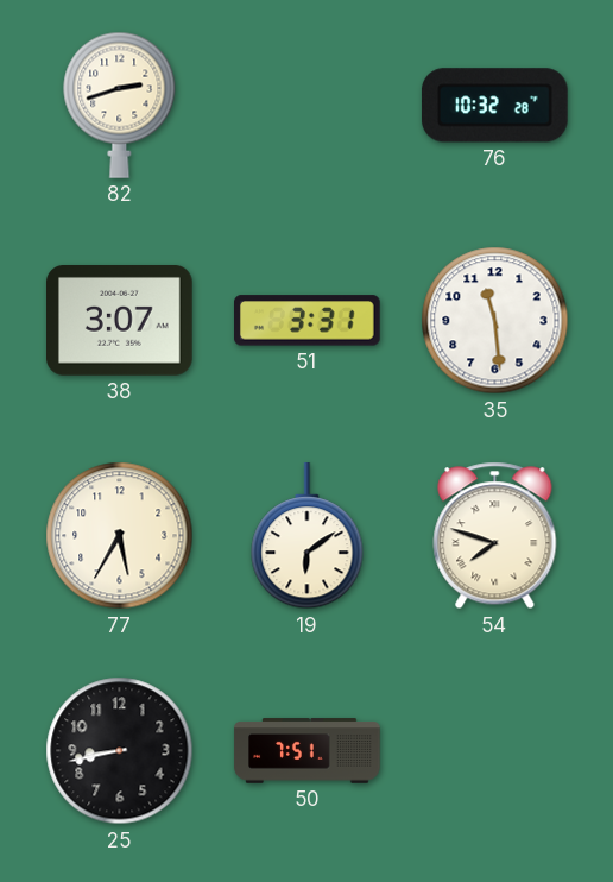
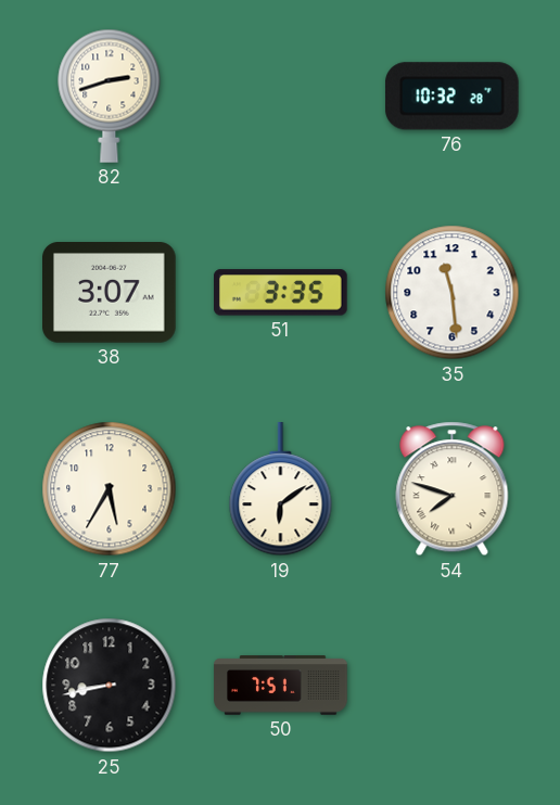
51: 3:31 -> 3:35 (281, 293)
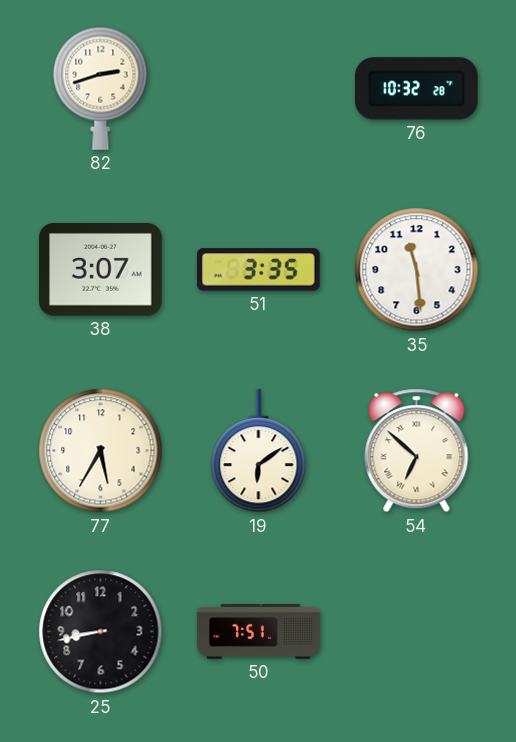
54: 7:48 -> 6:52 (417, 451)
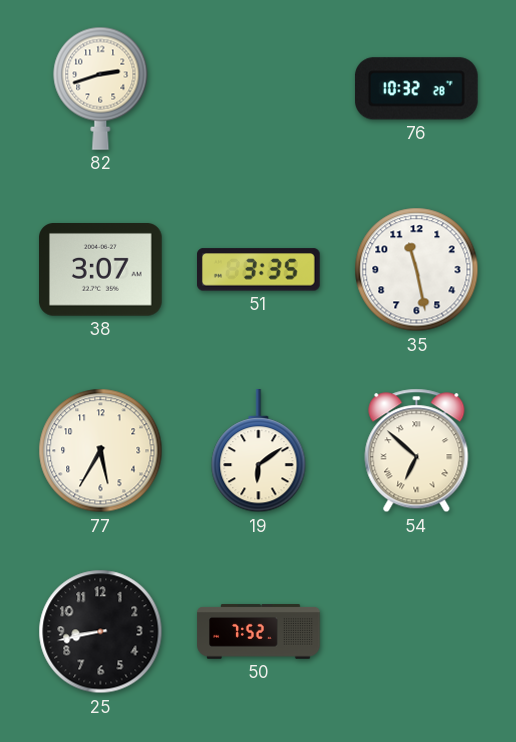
35: 11:29 -> 11:28 (417, 270)
50: 7:51 -> 7:52 (259, 632)
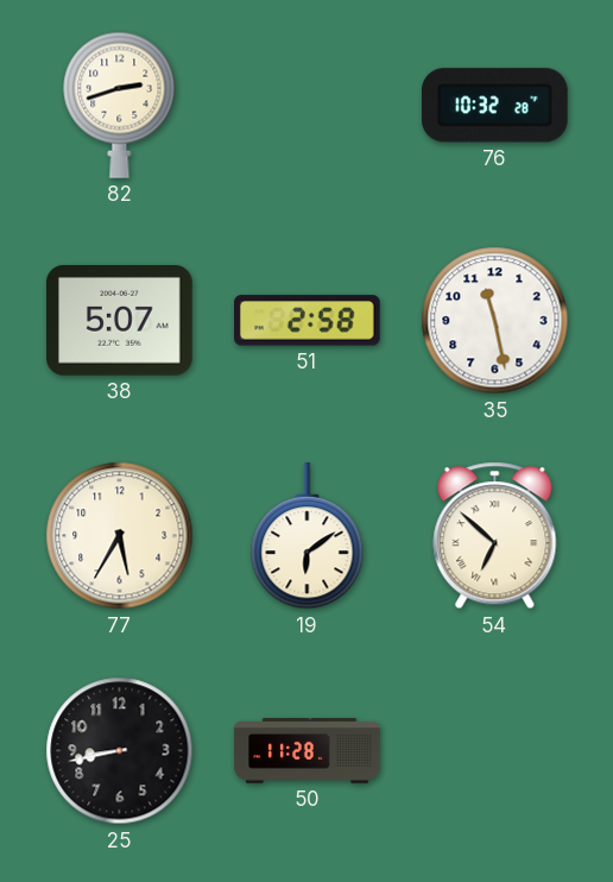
38: 3:07 -> 5:07 (120, 321)
51: 3:35 -> 2:58 (308, 321)
50: 7:52 -> 11:28 (308, 751)
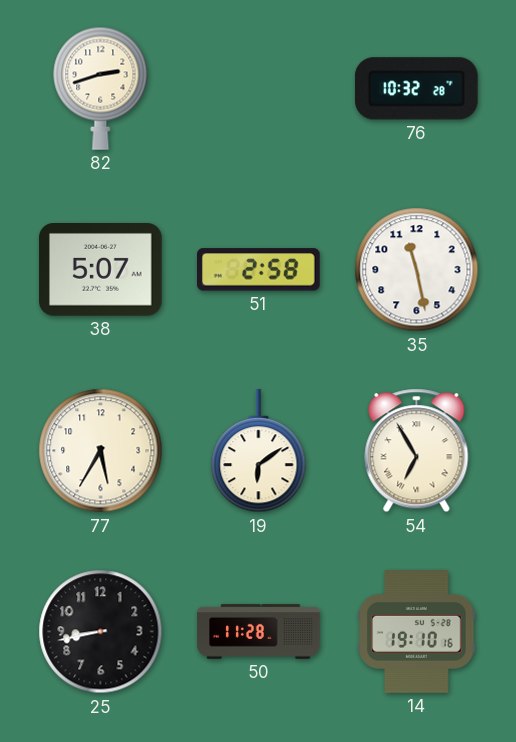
54: 6:52 -> 6:55 (417, 451)
14: none -> 19:10 (417, 632)
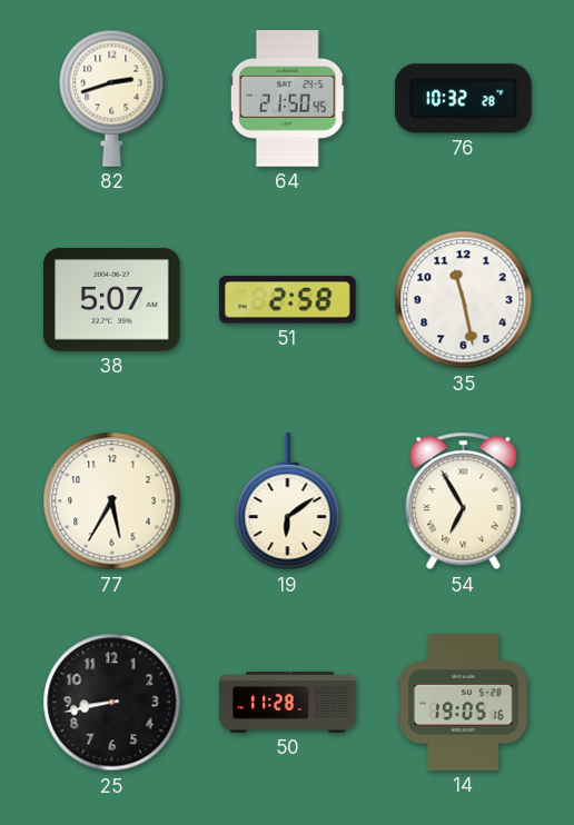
64: none -> 21:50 (287, 99)
14: 19:10 -> 19:05 (464, 703)
